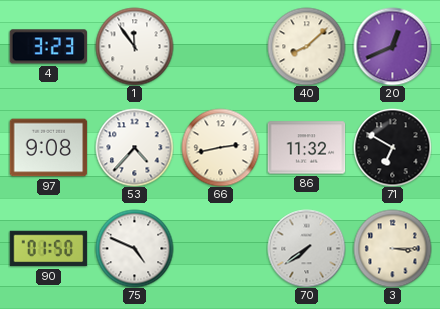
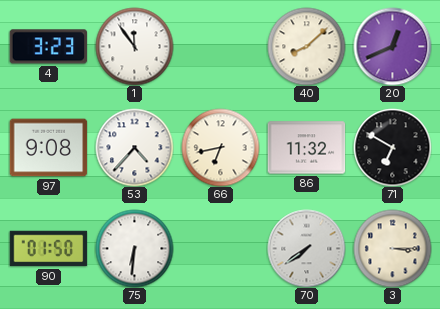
66: 2:43 -> 6:43 (220, 147)
75: 4:49 -> 6:31 (134, 248)
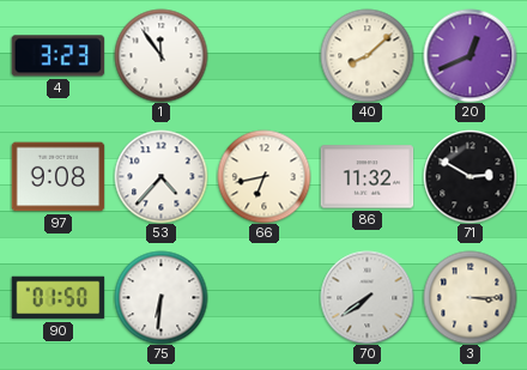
71: 6:50 -> 2:50 (470, 176)
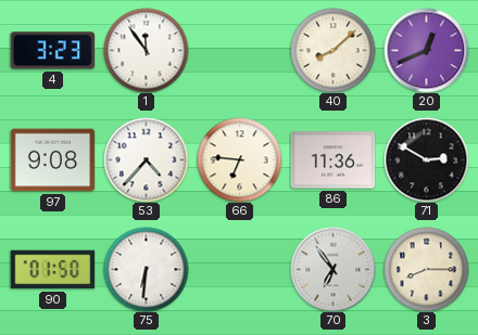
66: 6:43 -> 6:46 (239, 159)
86: 11:32 -> 11:36 (332, 160)
70: 7:39 -> 6:54 (332, 269)
3: 3:15 -> 8:15 (426, 269)
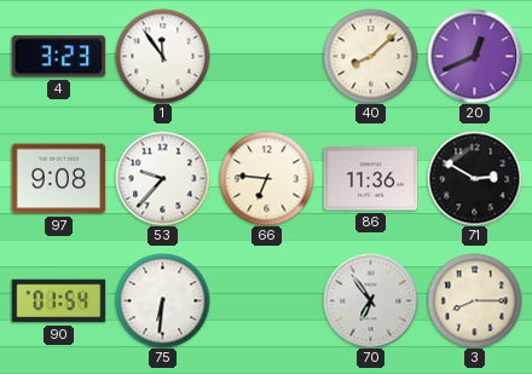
53: 4:37 -> 9:37 (162, 178)
90: 01:50 -> 01:54 (58, 301)
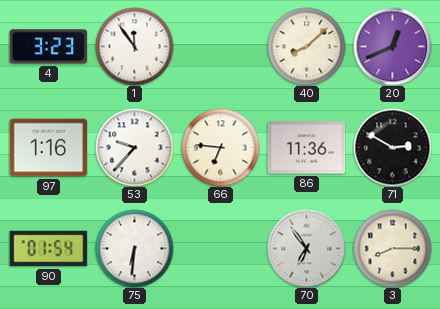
97: 9:08 -> 1:16 (48, 148)
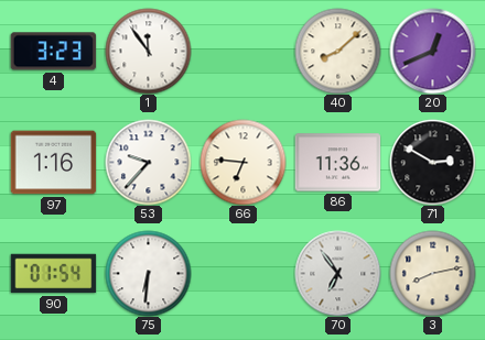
3: 8:15 -> 8:13 (432, 273)
